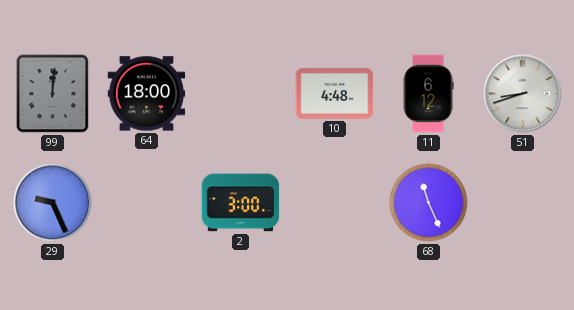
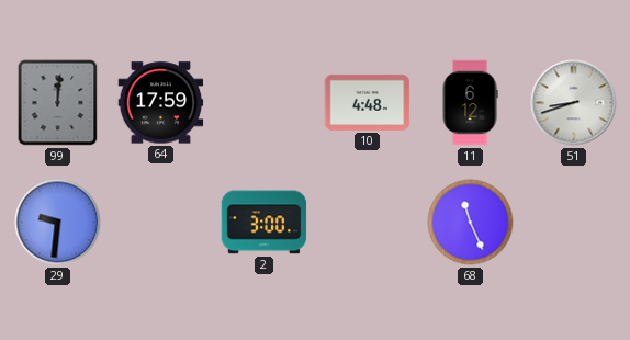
64: 18:00 -> 17:59 (161, 103)
29: 9:26 -> 9:31 (58, 223)
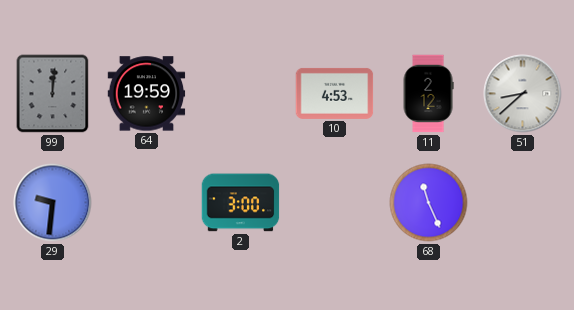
64: 17:59 -> 19:59 (147, 94)
10: 4:48 -> 4:53 (335, 93)
11: 6:12 -> 2:12 (428, 94)
51: 8:42 -> 8:38 (523, 94)
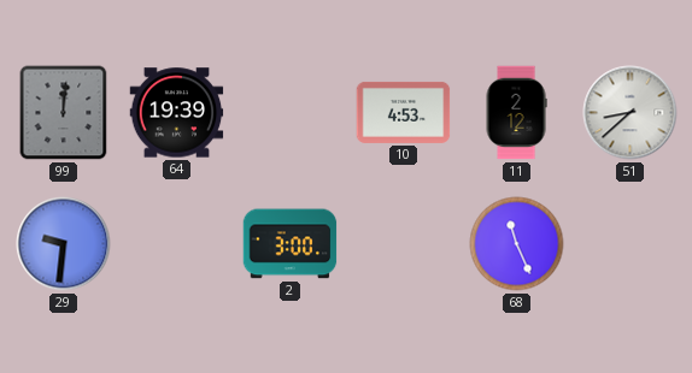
64: 19:59 -> 19:39 (177, 113)
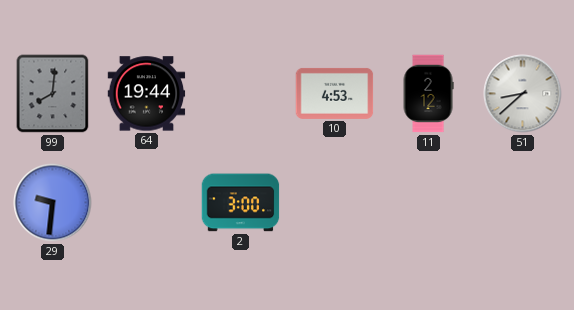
99: 12:01 -> 8:01 (53, 94)
64: 19:39 -> 19:44 (147, 94)
68: 11:26 -> none (517, 244)
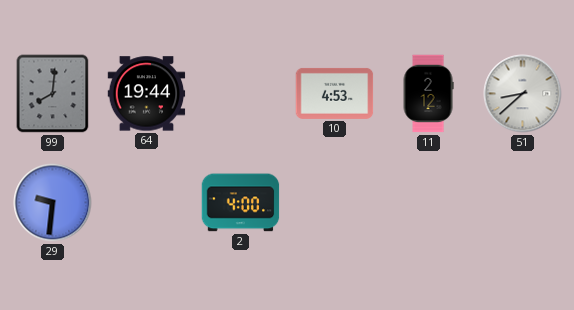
2: 3:00 -> 4:00 (241, 203)
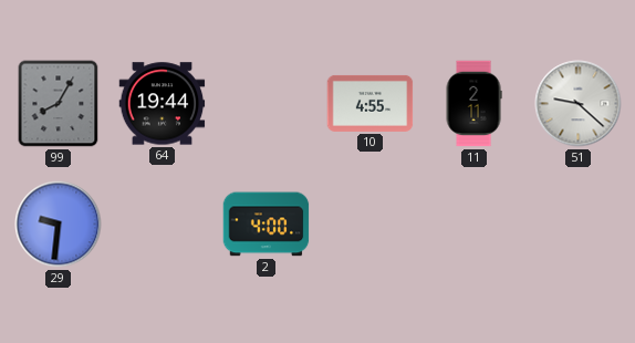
99: 8:01 -> 8:05 (59, 104)
10: 4:53 -> 4:55 (371, 103)
11: 2:12 -> 2:11 (473, 104)
51: 8:38 -> 9:22 (579, 104)
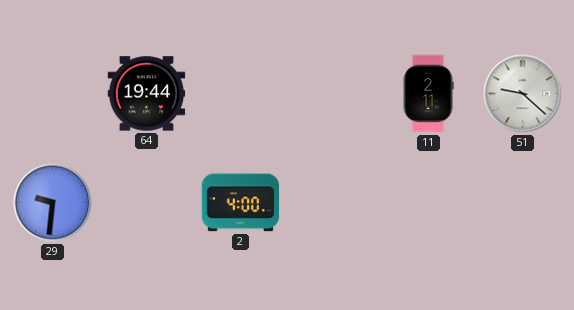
99: 8:05 -> none (59, 104)
10: 4:55 -> none (371, 103)
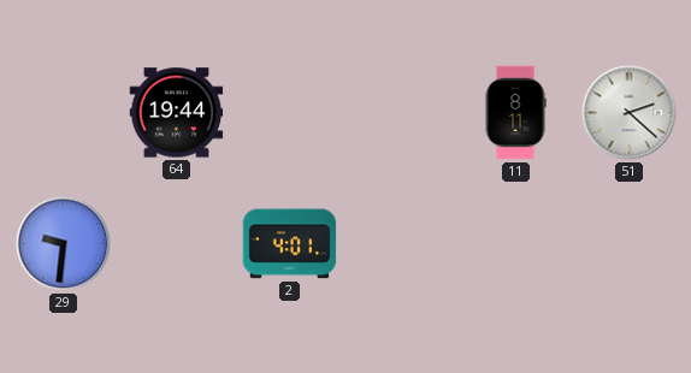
11: 2:11 -> 8:11 (515, 113)
51: 9:22 -> 2:22 (630, 113)
2: 4:00 -> 4:01 (290, 244)
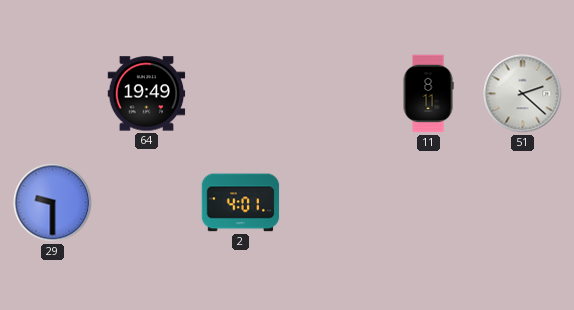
64: 19:44 -> 19:49 (147, 94)
29: 9:31 -> 9:30 (53, 203)
